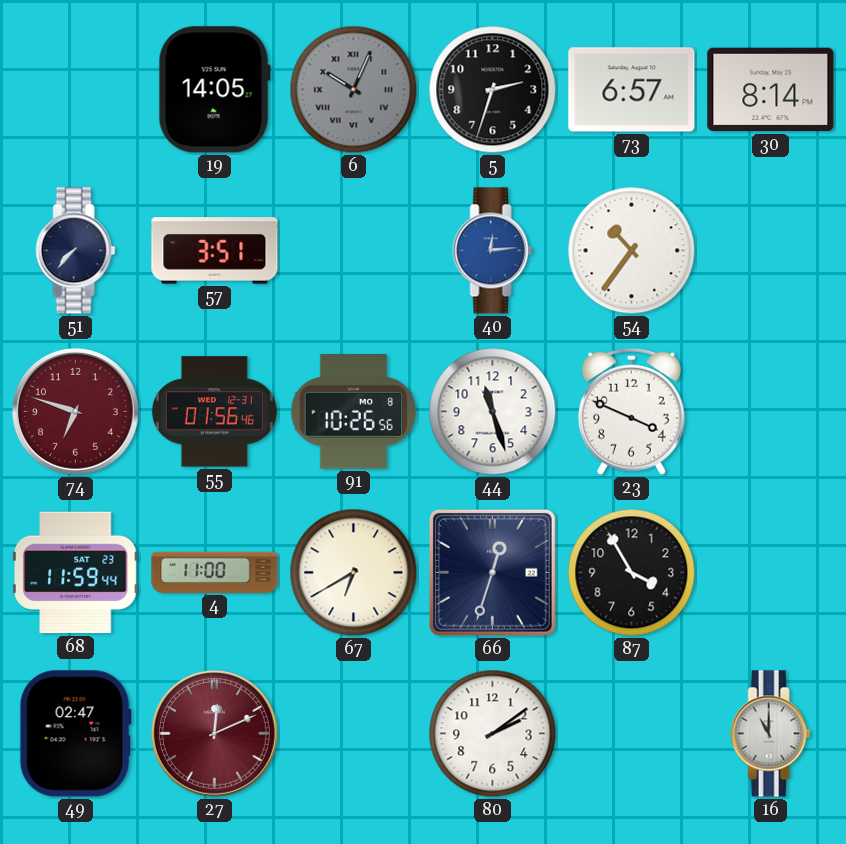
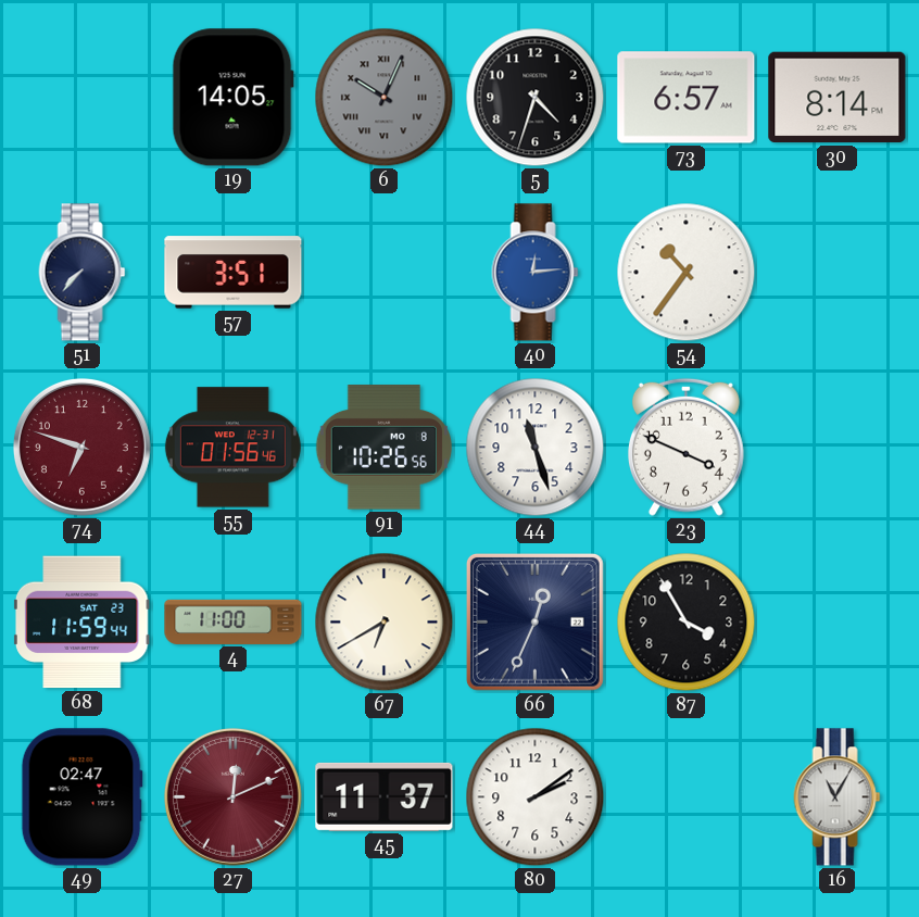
5: 2:33 -> 4:33 (536, 98)
66: 12:33 -> 12:34 (534, 621)
45: none -> 11:37 (385, 796)
16: 11:00 -> 11:05 (838, 797)
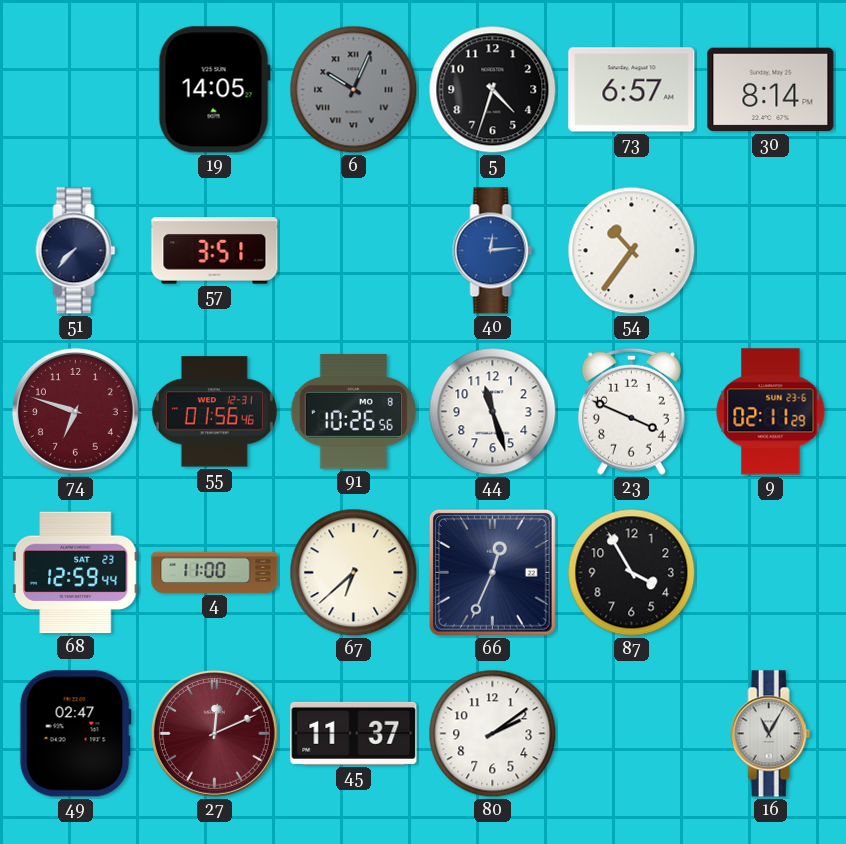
9: none -> 02:11 (771, 412)
68: 11:59 -> 12:59 (75, 573)
67: 6:40 -> 6:38 (354, 573)
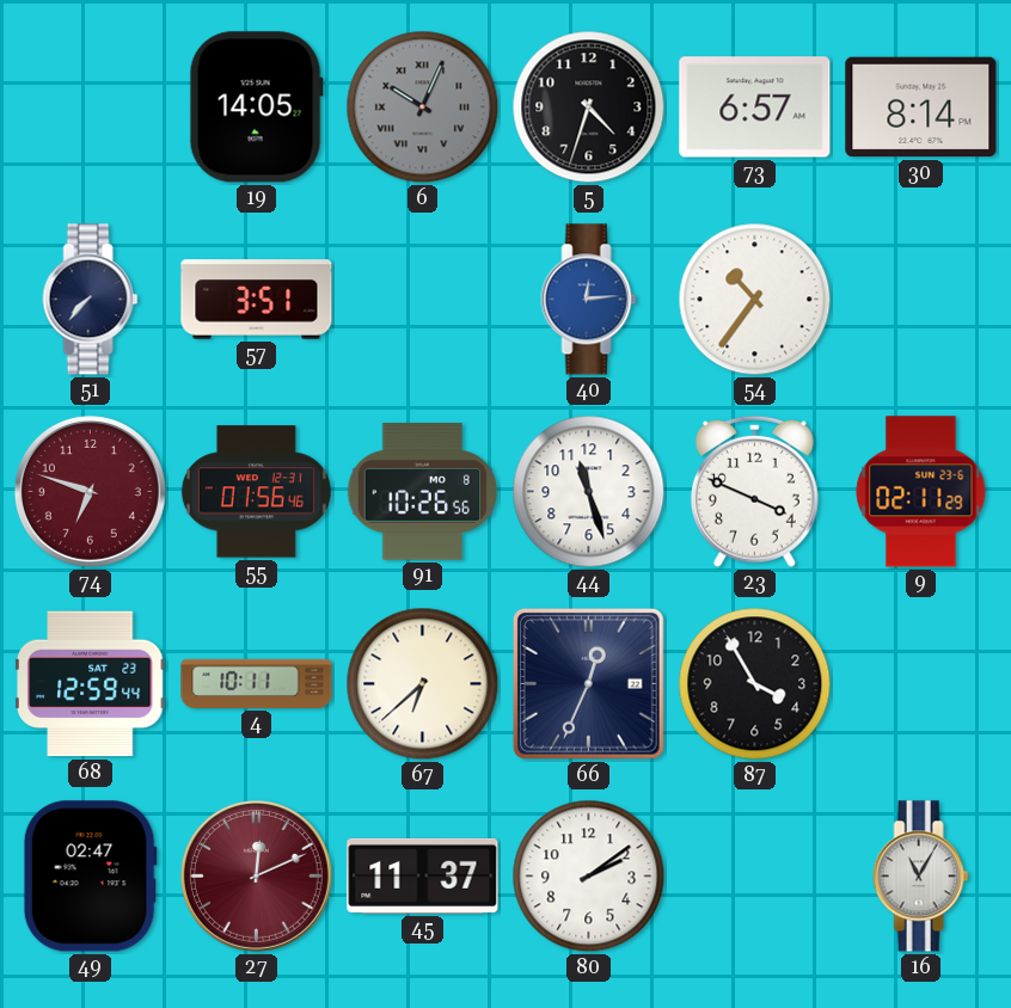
4: 11:00 -> 10:11 (257, 683)
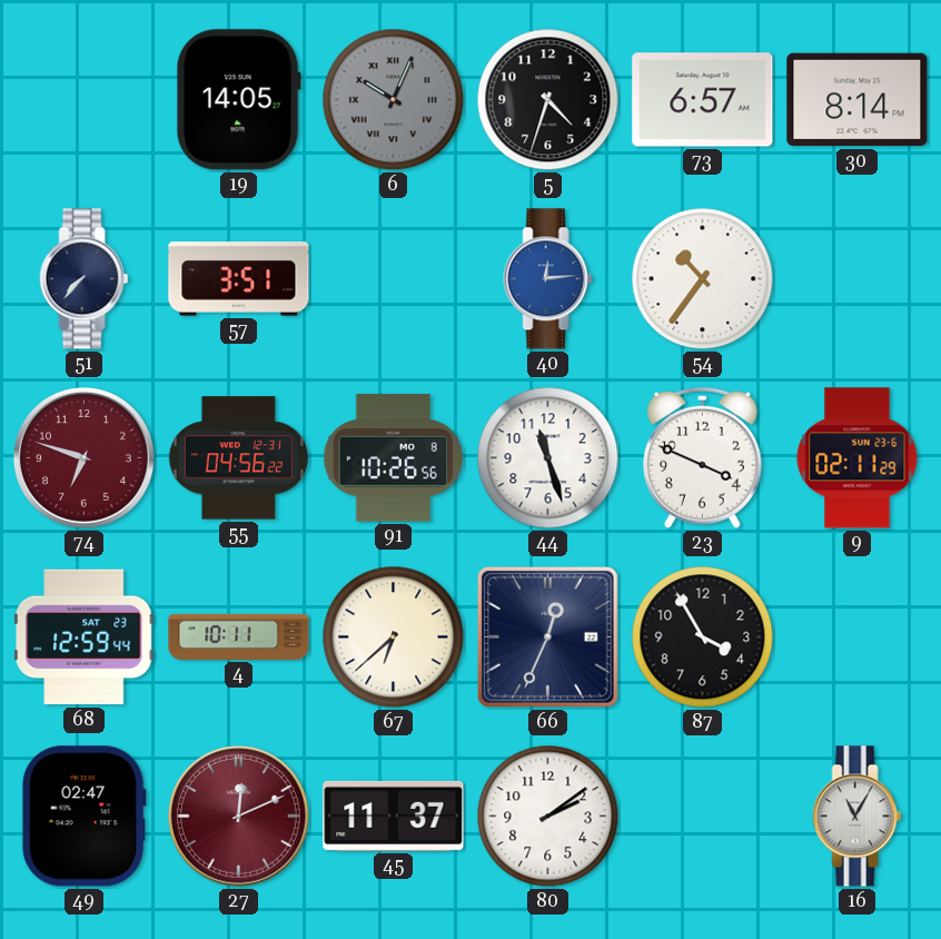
55: 01:56 -> 04:56 (238, 458)
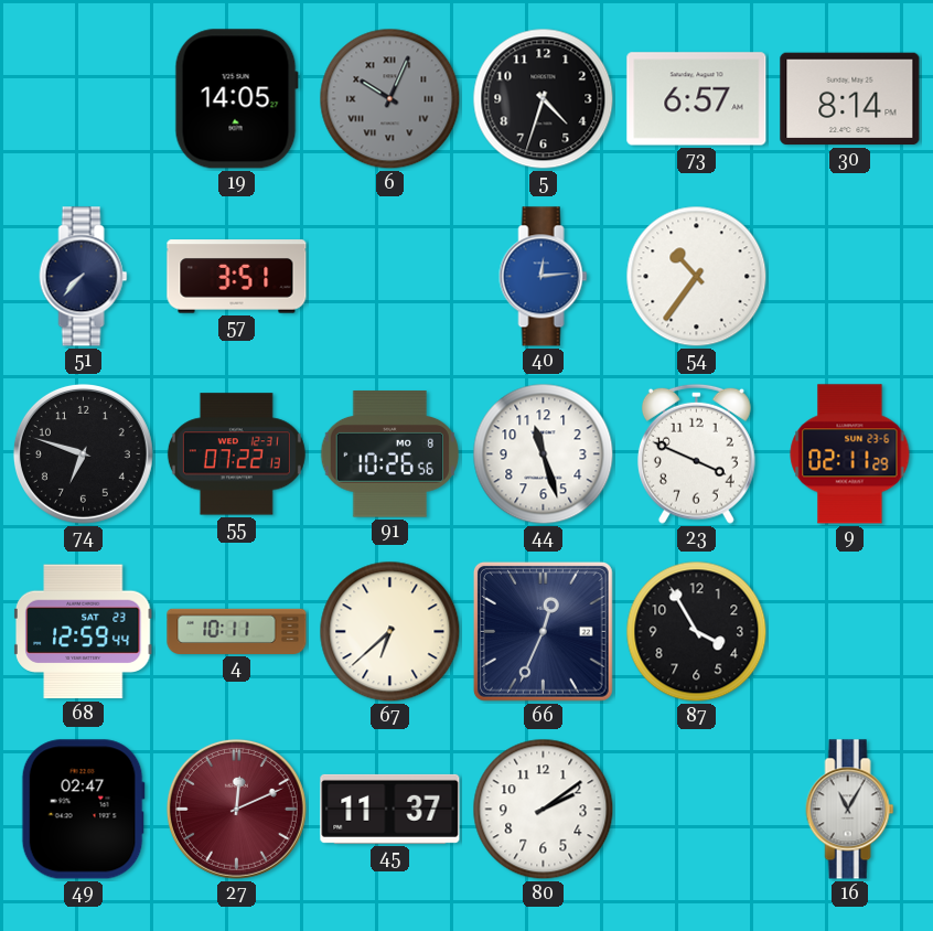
74 dial: burgundy -> black (83, 453)
55: 04:56 -> 07:22 (236, 454)
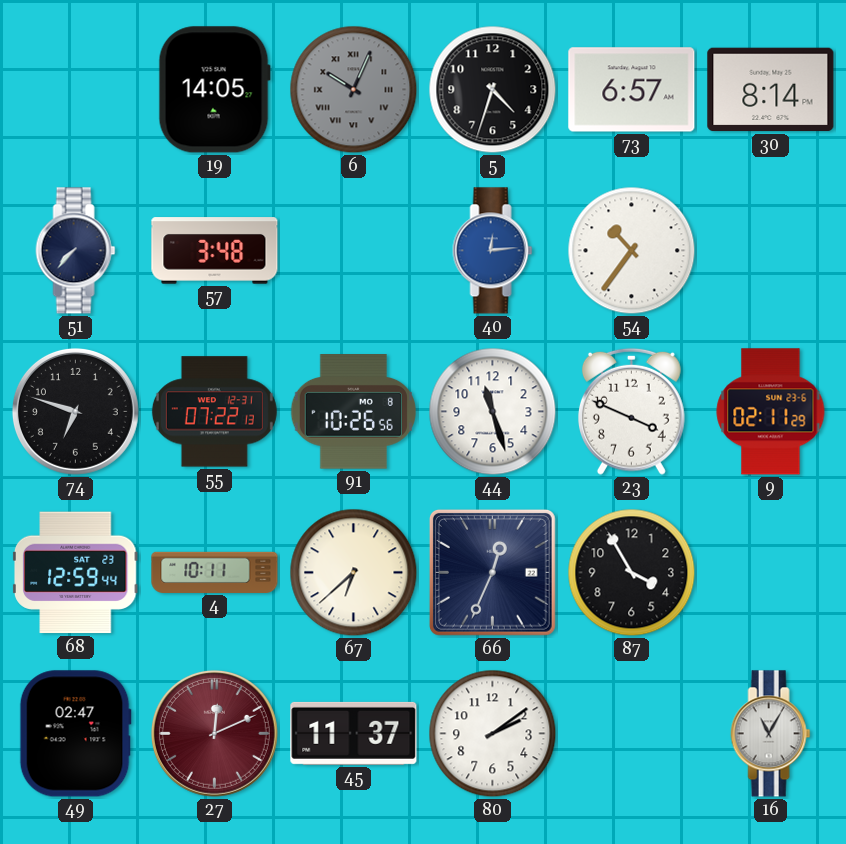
57: 3:51 -> 3:48 (215, 251)
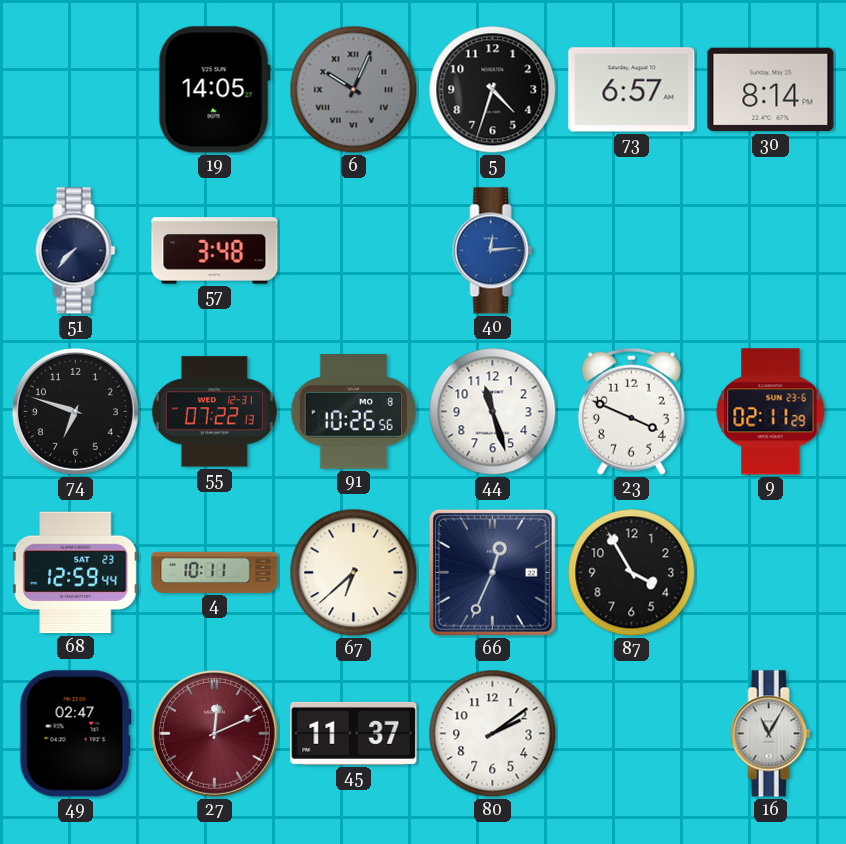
54: 10:36 -> none (632, 251)
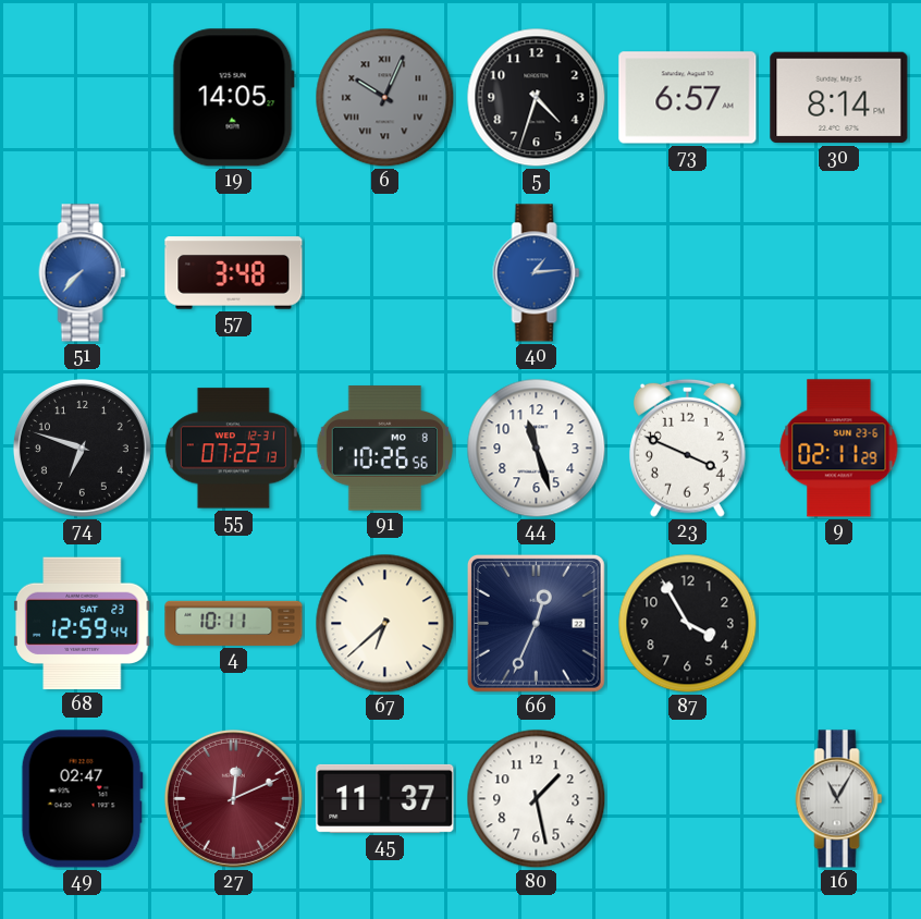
51 dial: navy -> blue (83, 273)
40: 12:14 -> 1:14 (537, 273)
80: 2:09 -> 1:28 (537, 799)
